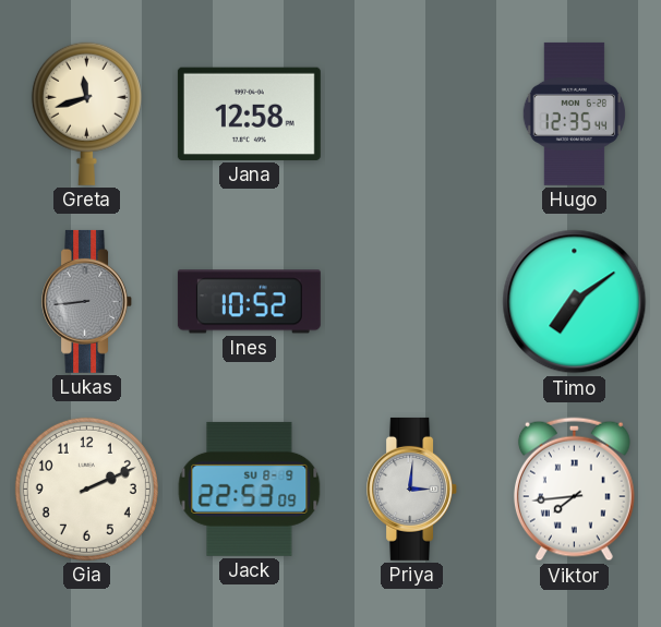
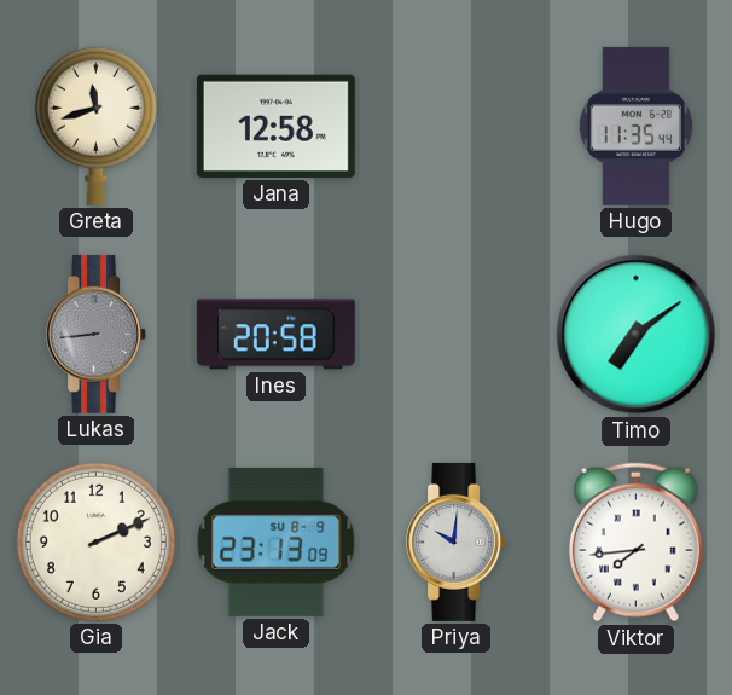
Hugo: 12:35 -> 11:35 (635, 126)
Ines: 10:52 -> 20:58 (275, 335)
Jack: 22:53 -> 23:13 (277, 541)
Priya: 3:01 -> 10:01 (457, 541)
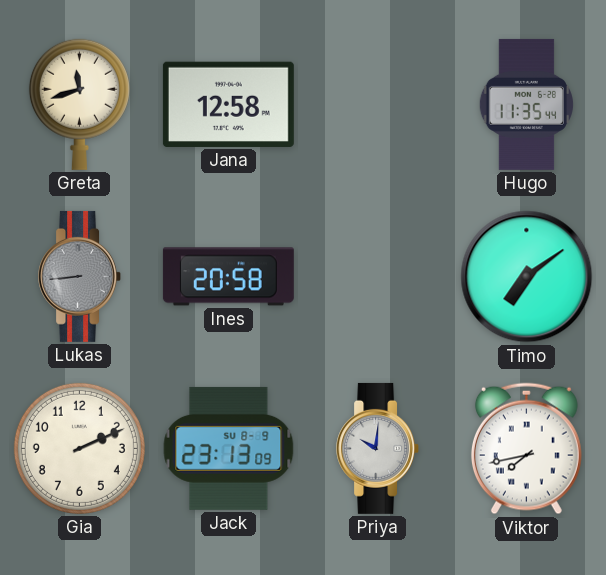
Viktor: 7:44 -> 7:43 (526, 449)
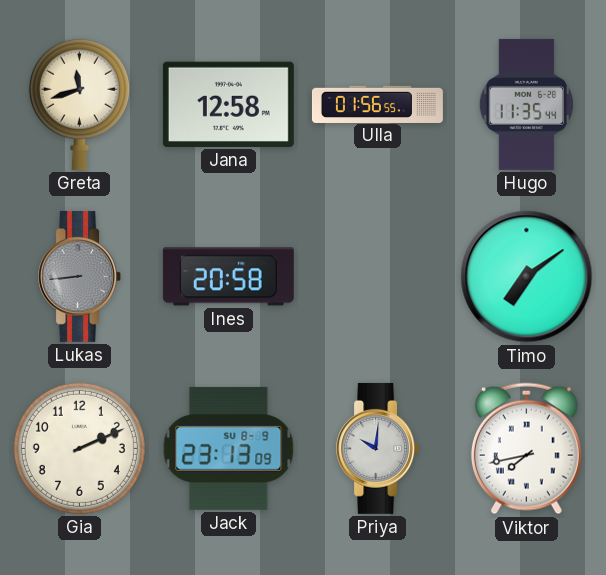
Ulla: none -> 01:56 (377, 104)
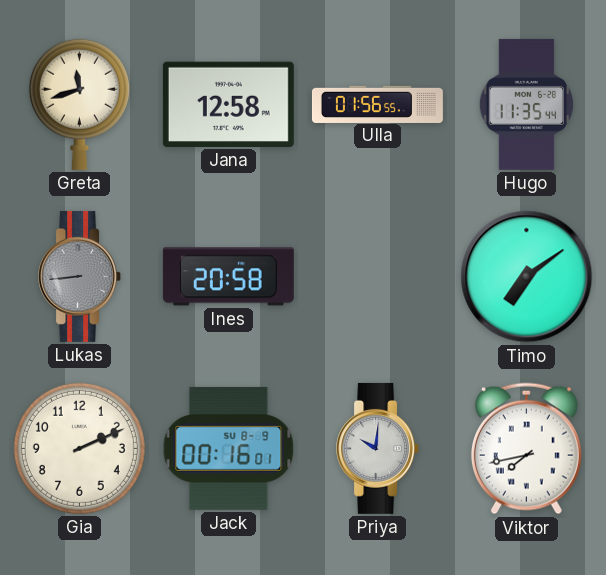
Jack: 23:13 -> 00:16 (229, 448)
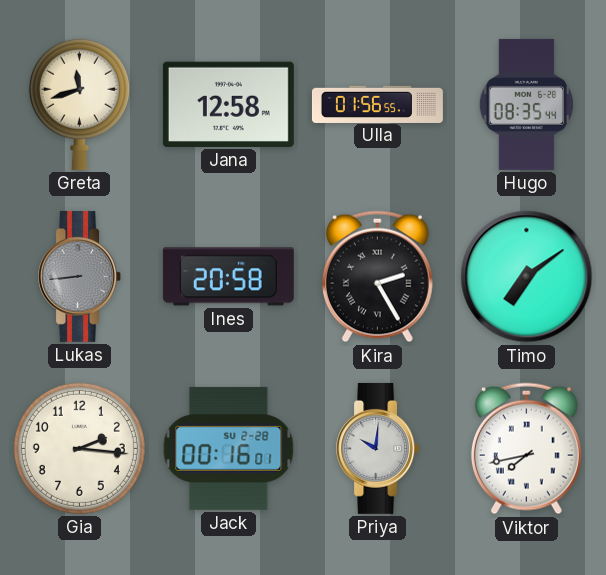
Hugo: 11:35 -> 08:35 (526, 104)
Kira: none -> 2:25 (377, 277)
Gia: 2:11 -> 2:16 (79, 448)
Jack date: SU 8-9 -> SU 2-28 (229, 448)
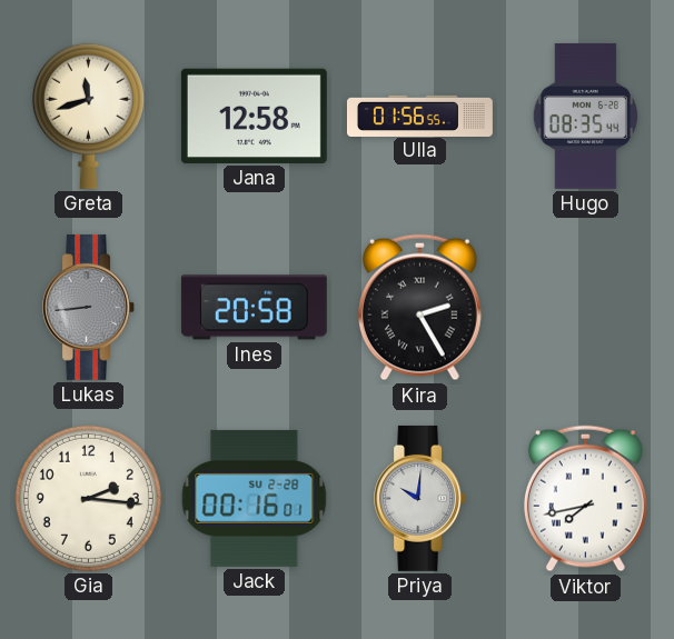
Timo: 7:09 -> none (527, 277)
